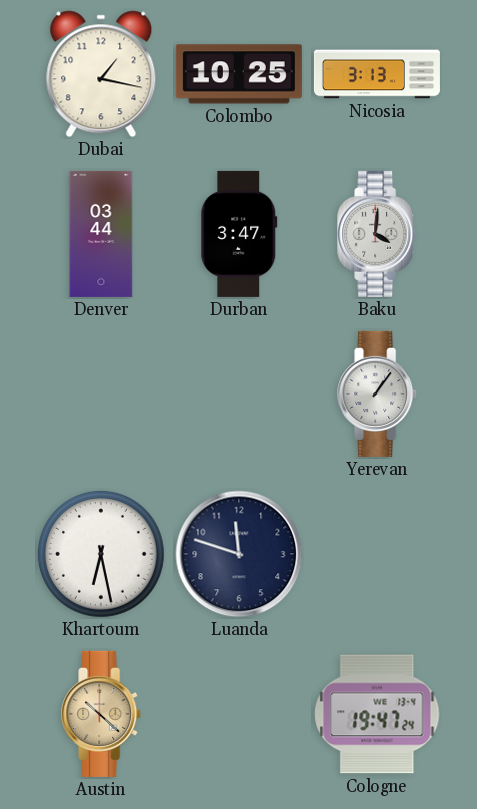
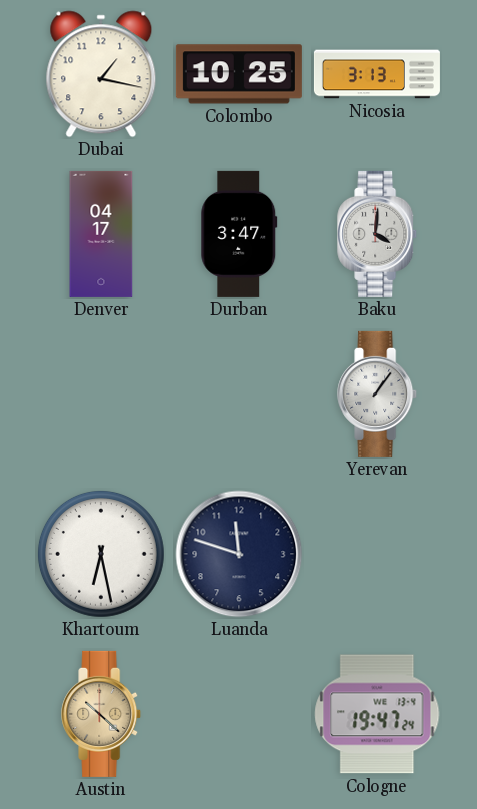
Denver: 03:44 -> 04:17 (101, 234)
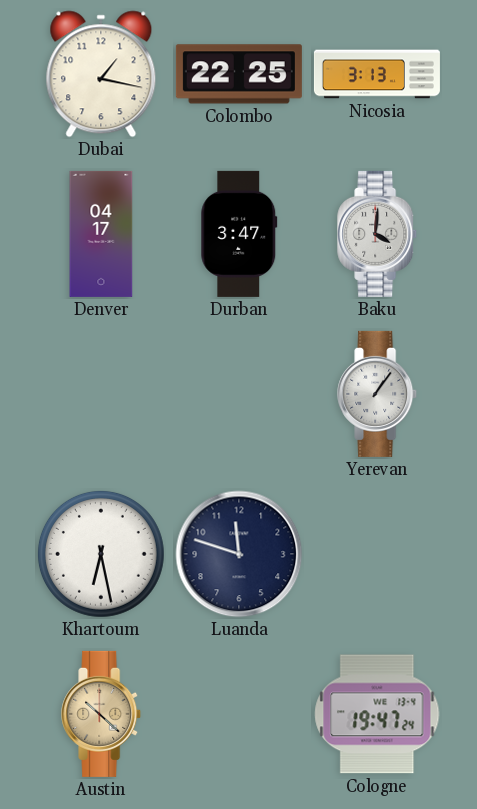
Colombo: 10:25 -> 22:25 (239, 74)
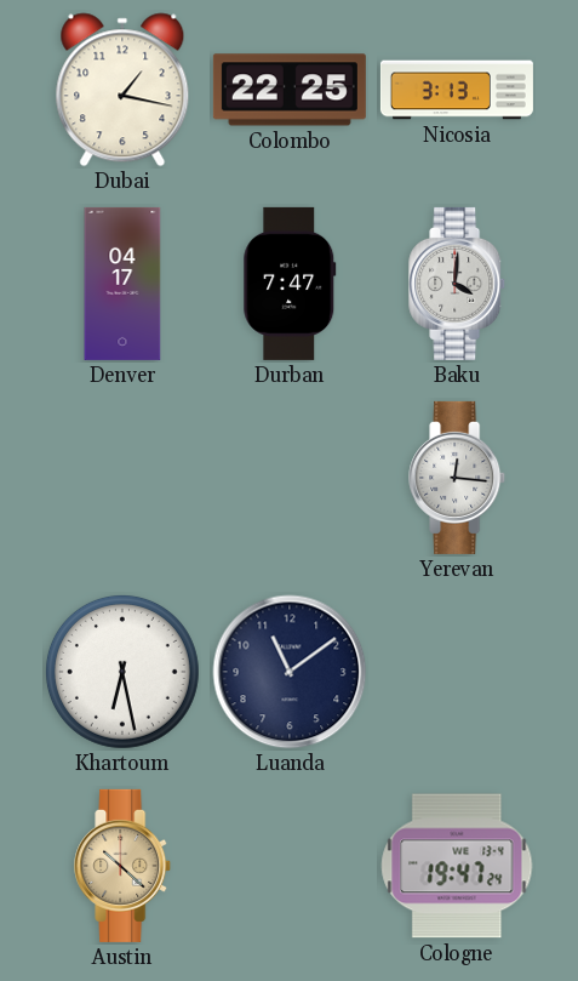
Durban: 3:47 -> 7:47 (290, 284)
Yerevan: 1:06 -> 12:16 (458, 478)
Luanda: 11:48 -> 11:09 (290, 672)
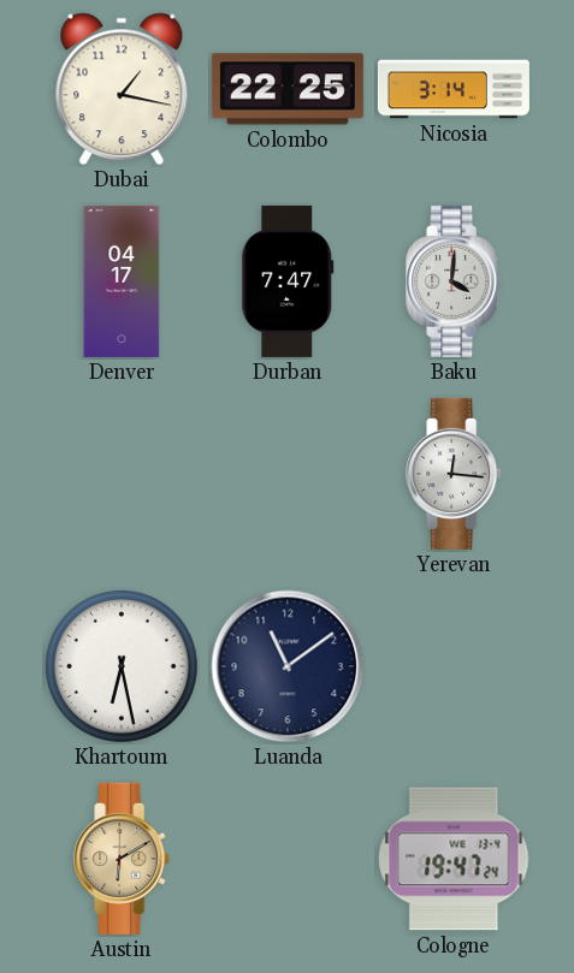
Nicosia: 3:13 -> 3:14 (454, 89)
Austin: 10:22 -> 6:10 (123, 859)
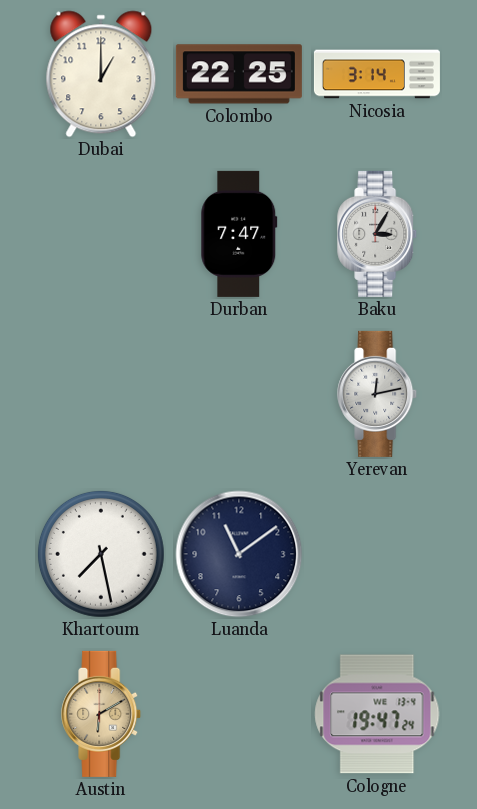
Dubai: 1:17 -> 1:00 (101, 74)
Denver: 04:17 -> none (122, 281)
Baku: 4:01 -> 3:05 (378, 234)
Yerevan: 12:16 -> 12:13 (378, 394)
Khartoum: 6:28 -> 7:28 (101, 554)
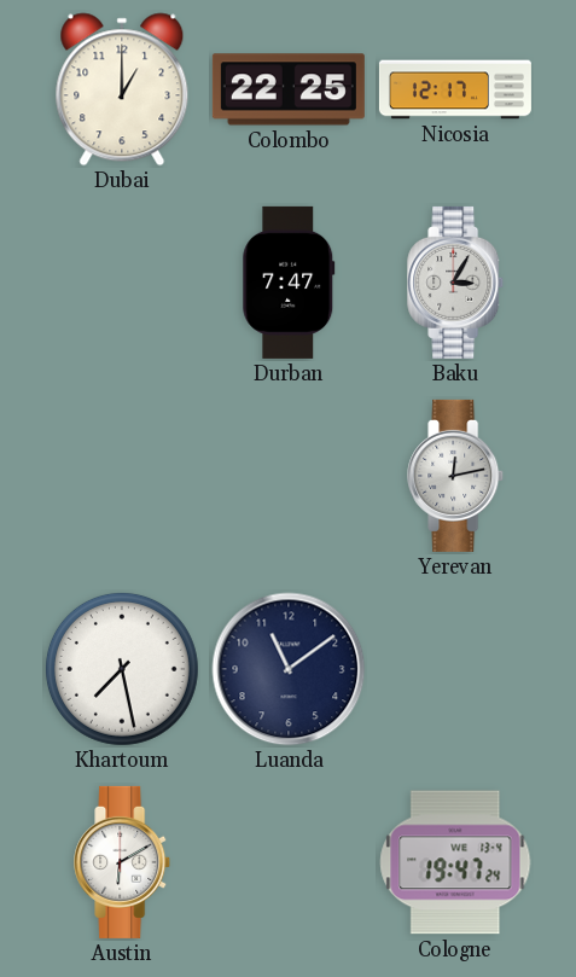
Nicosia: 3:14 -> 12:17 (455, 89)
Austin dial: champagne -> white (123, 862)
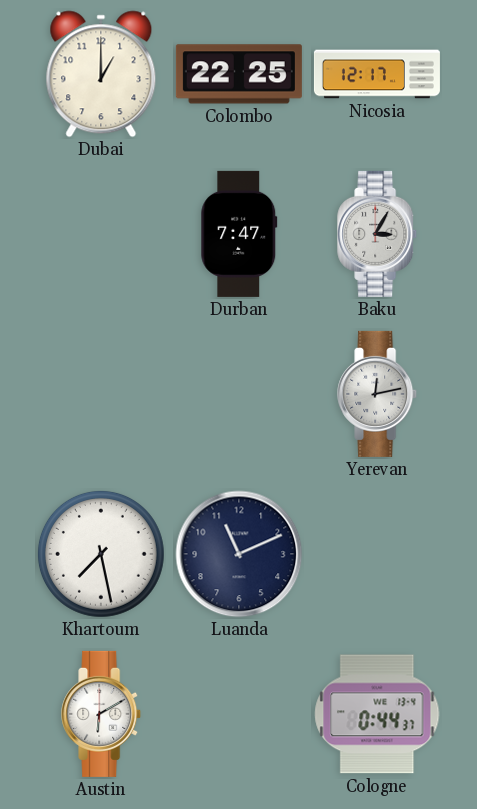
Luanda: 11:09 -> 11:11 (239, 554)
Cologne: 19:47 -> 0:44 (377, 714)
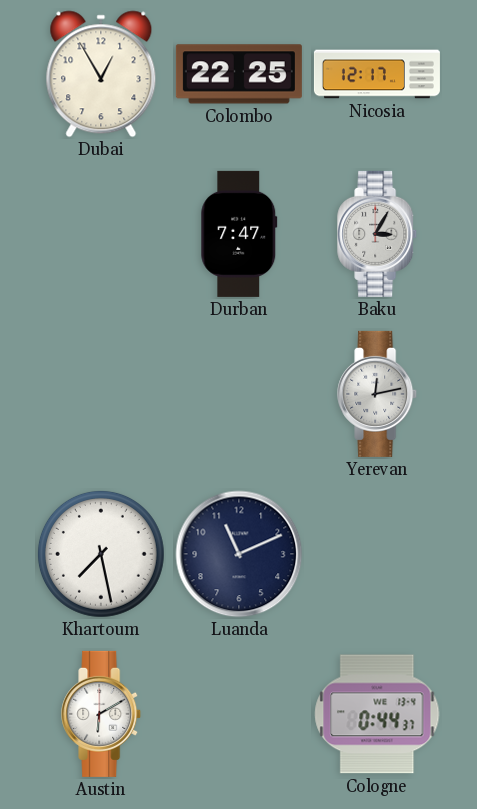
Dubai: 1:00 -> 12:55 (101, 74)
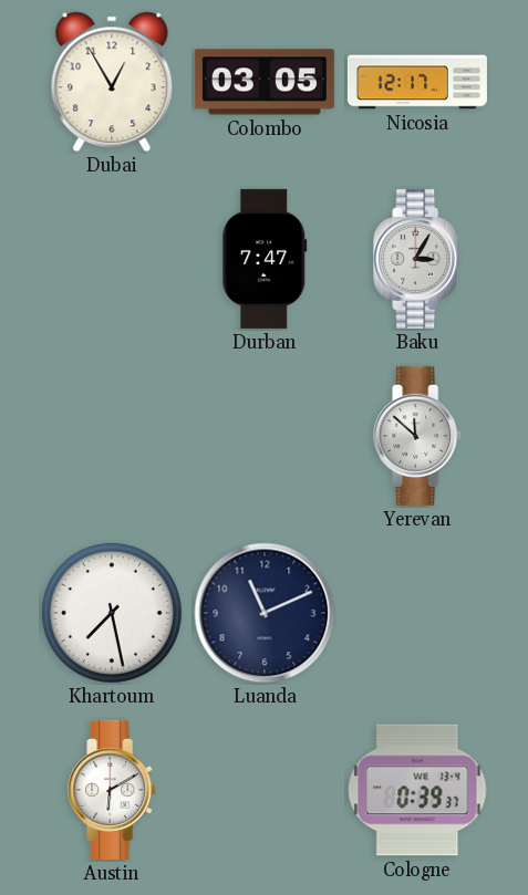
Colombo: 22:25 -> 03:05 (265, 82)
Yerevan: 12:13 -> 11:52 (418, 436)
Cologne: 0:44 -> 0:39 (417, 790)
